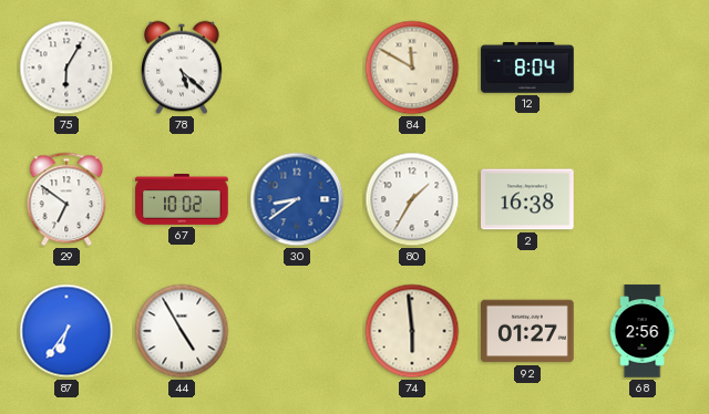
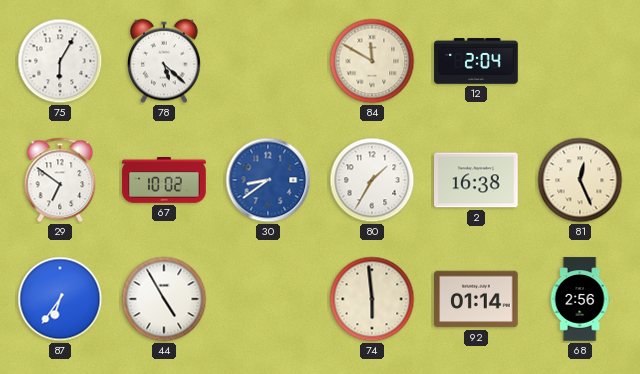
12: 8:04 -> 2:04 (476, 61)
81: none -> 12:26 (580, 180)
92: 01:27 -> 01:14 (476, 299)
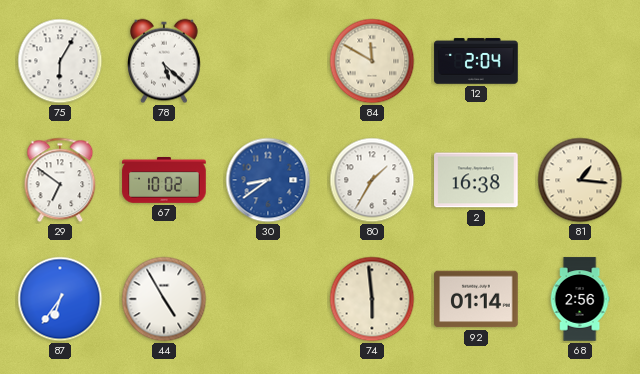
81: 12:26 -> 1:16 (580, 180)
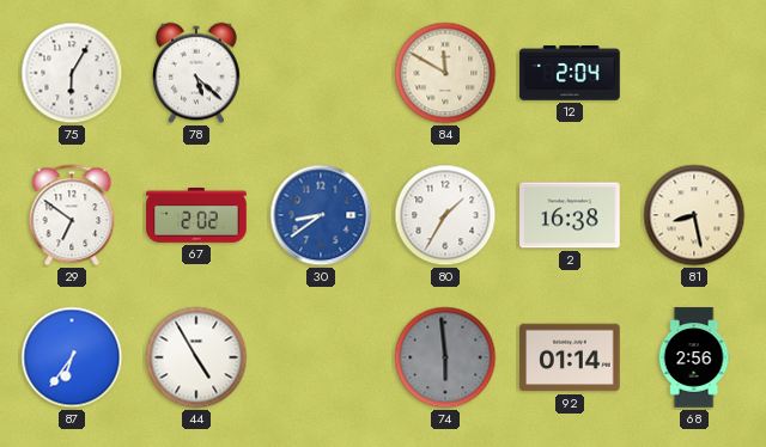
67: 10:02 -> 2:02 (196, 216)
81: 1:16 -> 8:28 (694, 215)
74 dial: cream -> grey (445, 357)
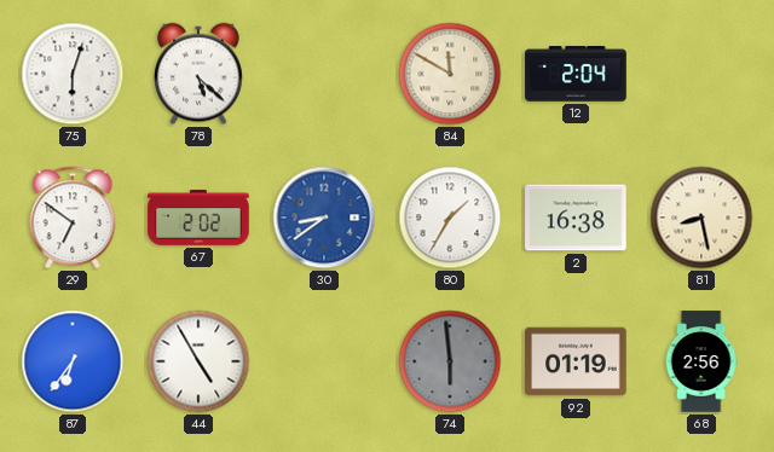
75: 6:05 -> 6:03 (73, 74)
92: 01:14 -> 01:19 (576, 361)
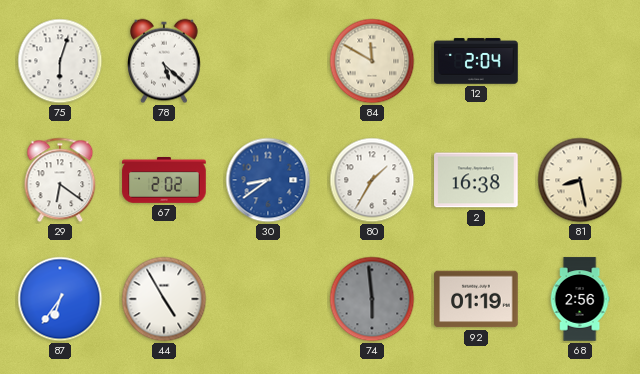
29: 6:51 -> 6:21 (60, 180)
